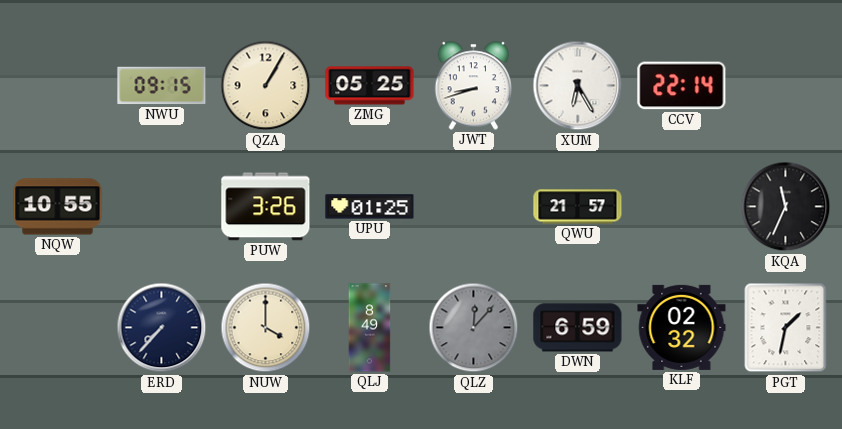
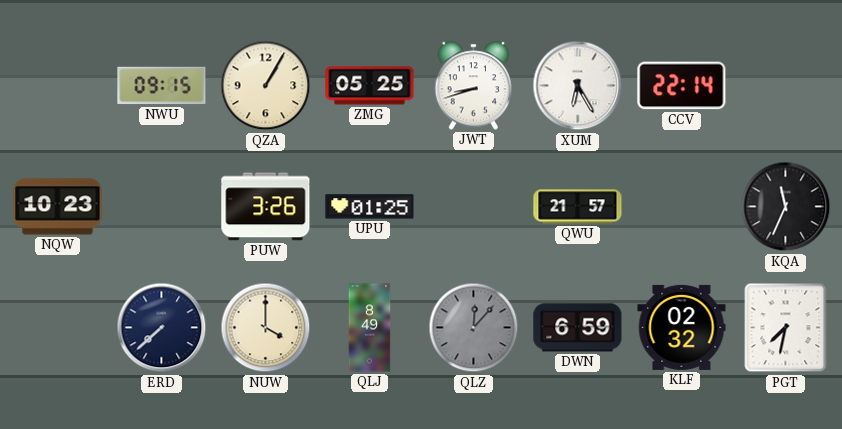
NQW: 10:55 -> 10:23 (58, 207)
ERD: 7:37 -> 7:38 (162, 328)
PGT: 1:32 -> 7:32 (786, 328)
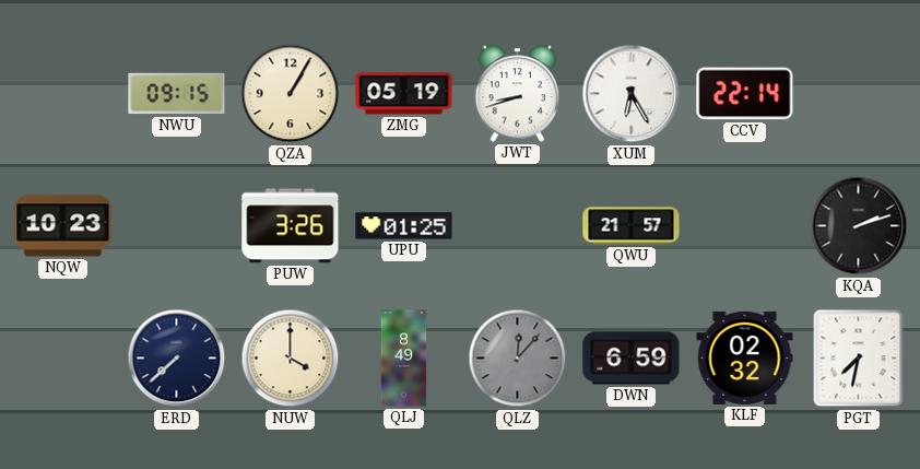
ZMG: 05:25 -> 05:19 (404, 94)
KQA: 11:34 -> 2:12 (859, 226)
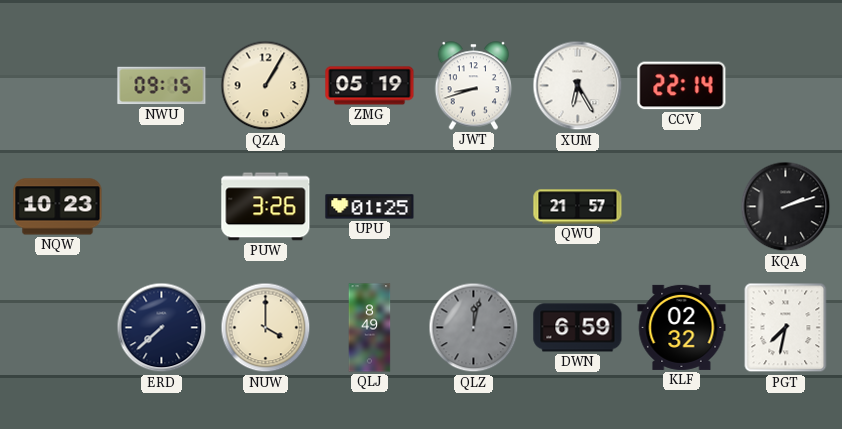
QLZ: 12:07 -> 12:02 (474, 328)
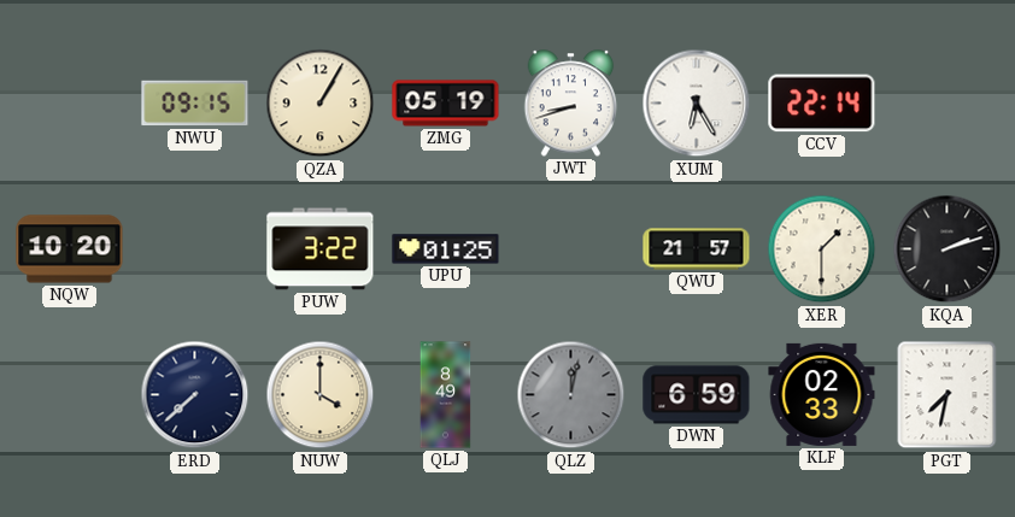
NQW: 10:23 -> 10:20 (70, 249)
PUW: 3:26 -> 3:22 (321, 249)
XER: none -> 1:30 (822, 249)
KLF: 02:32 -> 02:33 (822, 394)
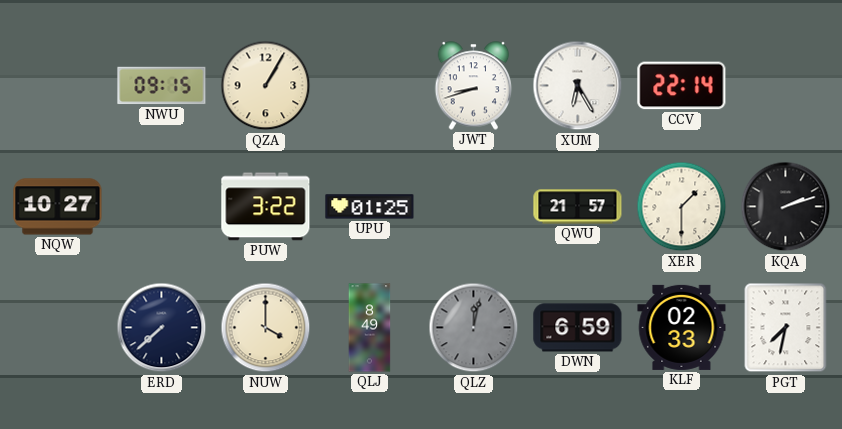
ZMG: 05:19 -> none (446, 104)
NQW: 10:20 -> 10:27 (58, 207)
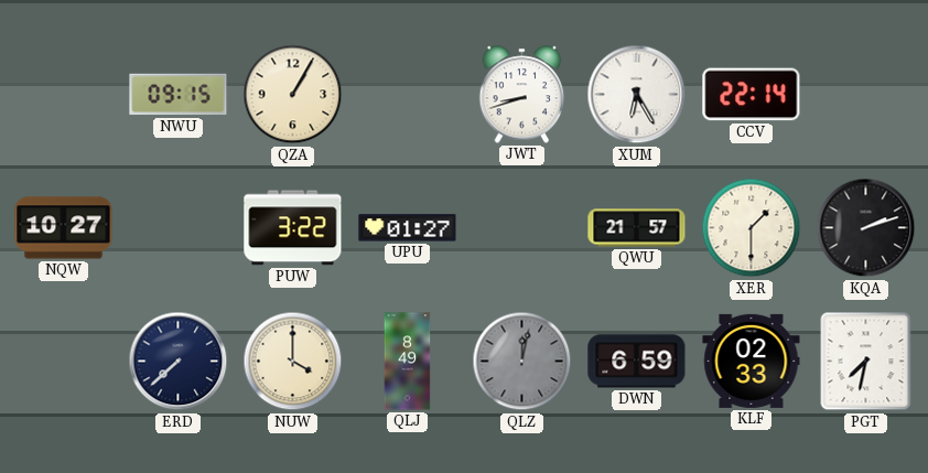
UPU: 01:25 -> 01:27 (408, 228)
